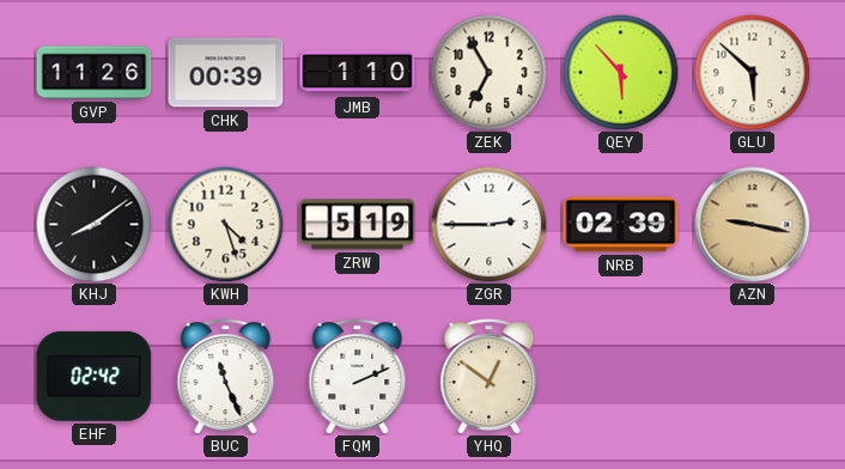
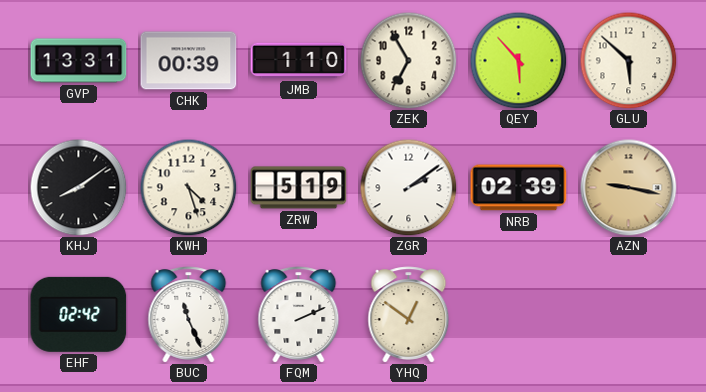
GVP: 11:26 -> 13:31 (79, 61)
ZGR: 2:45 -> 2:09 (408, 187)
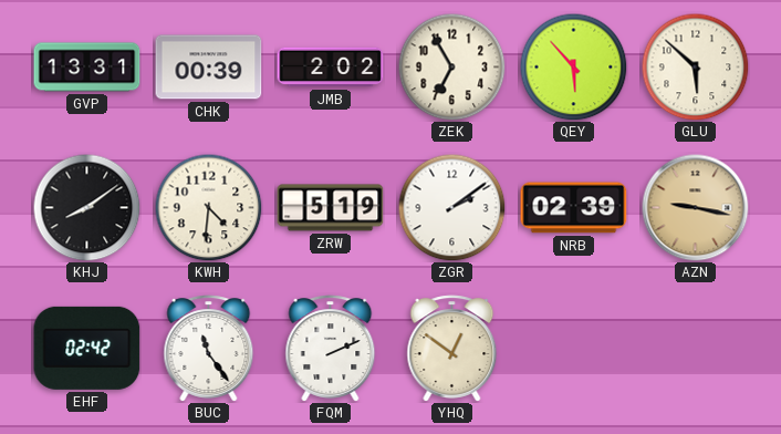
JMB: 1:10 -> 2:02 (331, 68)
KWH: 4:27 -> 4:31 (208, 207)
BUC: 11:26 -> 11:24 (209, 349)
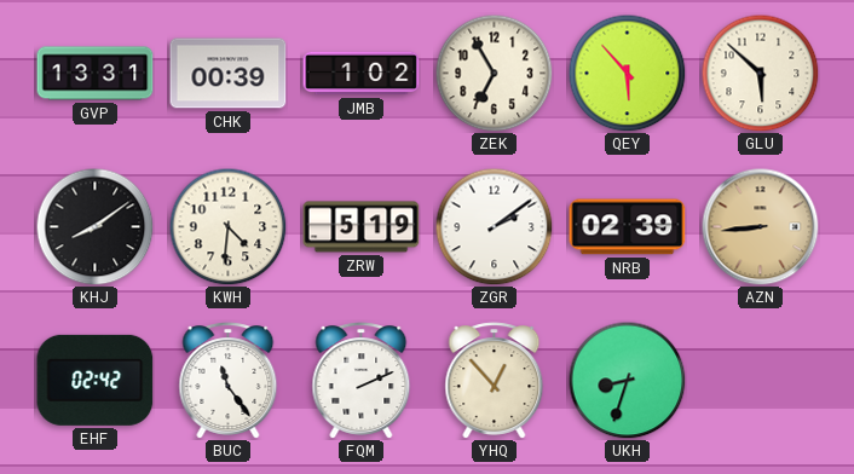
JMB: 2:02 -> 1:02 (362, 74)
AZN: 9:17 -> 8:44 (761, 227)
YHQ: 12:51 -> 12:53 (495, 381)
UKH: none -> 8:33 (627, 380)
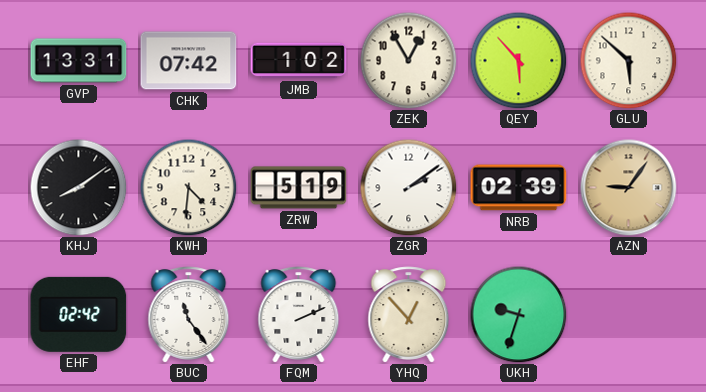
CHK: 00:39 -> 07:42 (189, 61)
ZEK: 6:55 -> 12:55 (408, 60)
AZN: 8:44 -> 9:06 (629, 188)
UKH: 8:33 -> 9:33 (518, 314)
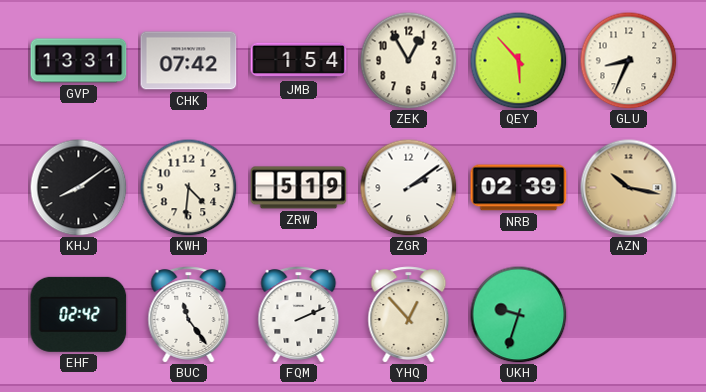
JMB: 1:02 -> 1:54 (299, 61)
GLU: 5:52 -> 8:34 (628, 60)
AZN: 9:06 -> 10:17 (629, 188)
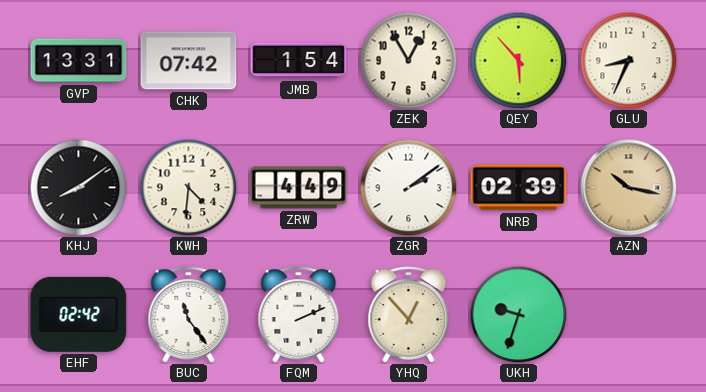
ZRW: 5:19 -> 4:49 (299, 188)
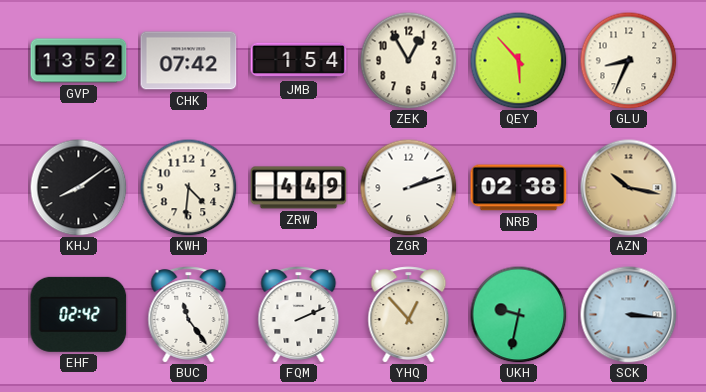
GVP: 13:31 -> 13:52 (79, 61)
ZGR: 2:09 -> 2:12 (408, 187)
NRB: 02:39 -> 02:38 (519, 188)
UKH: 9:33 -> 9:32 (518, 314)
SCK: none -> 3:16 (629, 315)
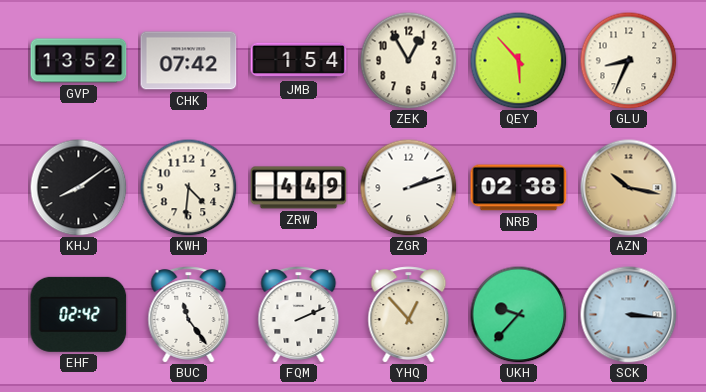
UKH: 9:32 -> 9:37 (518, 314)
